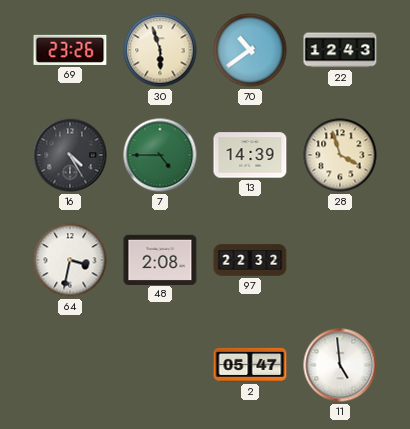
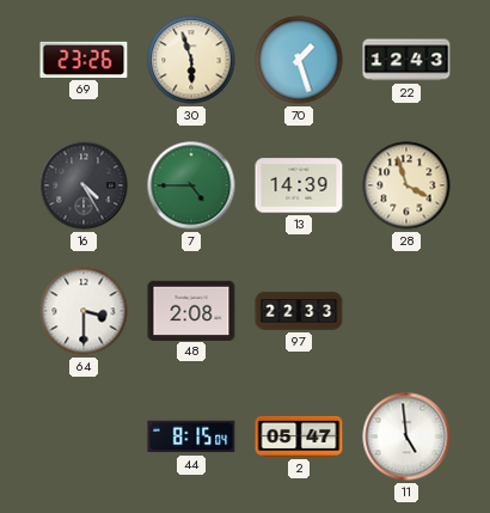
70: 10:39 -> 1:27 (299, 60)
64: 3:32 -> 3:30 (84, 311)
97: 22:32 -> 22:33 (299, 311)
44: none -> 8:15 (191, 436)
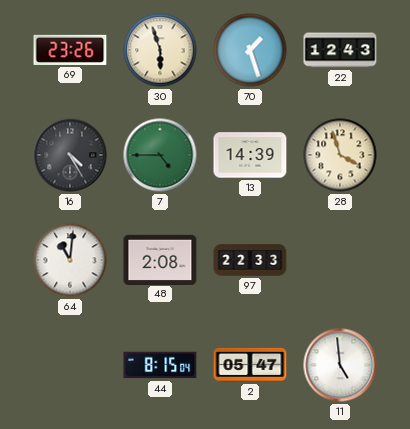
64: 3:30 -> 11:01 (70, 260)
